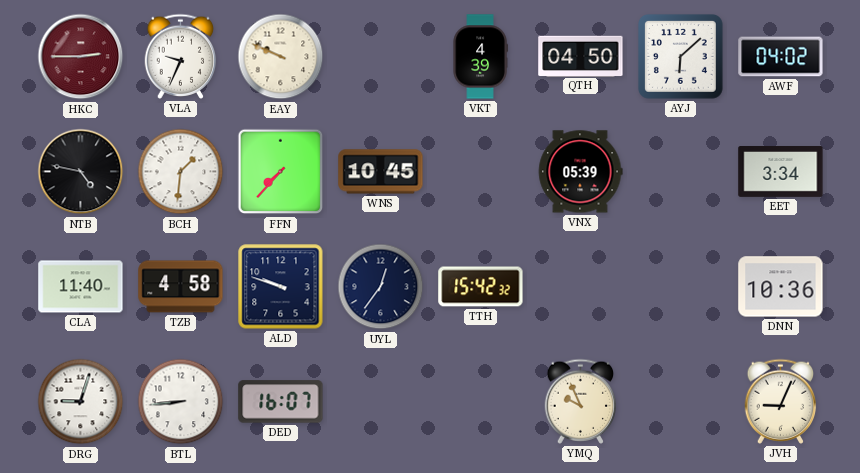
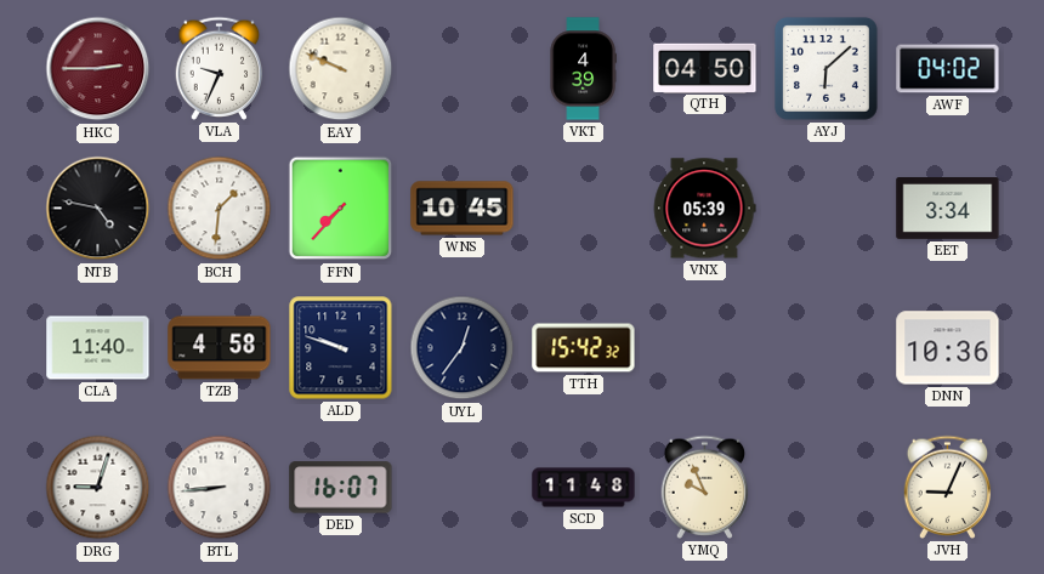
SCD: none -> 11:48 (584, 488)
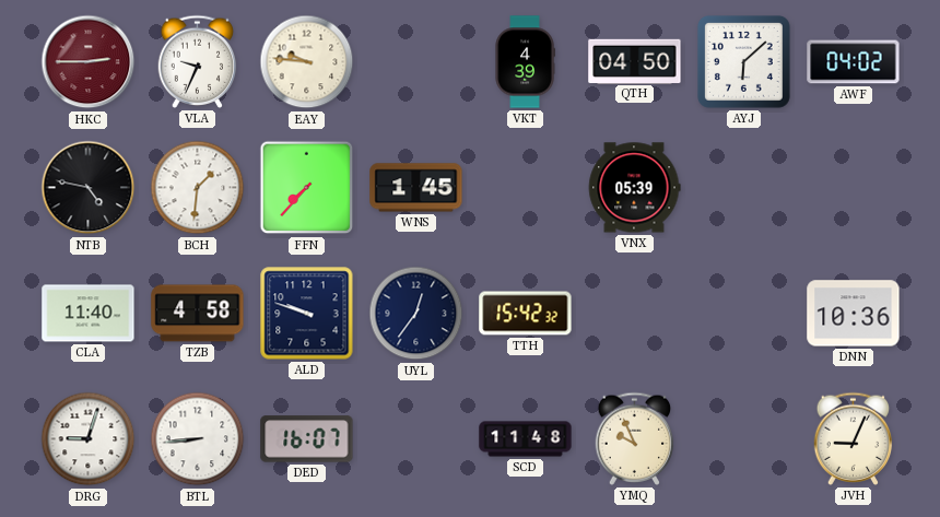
EAY: 9:49 -> 9:46 (307, 62)
WNS: 10:45 -> 1:45 (416, 188)
EET: 3:34 -> none (948, 209)
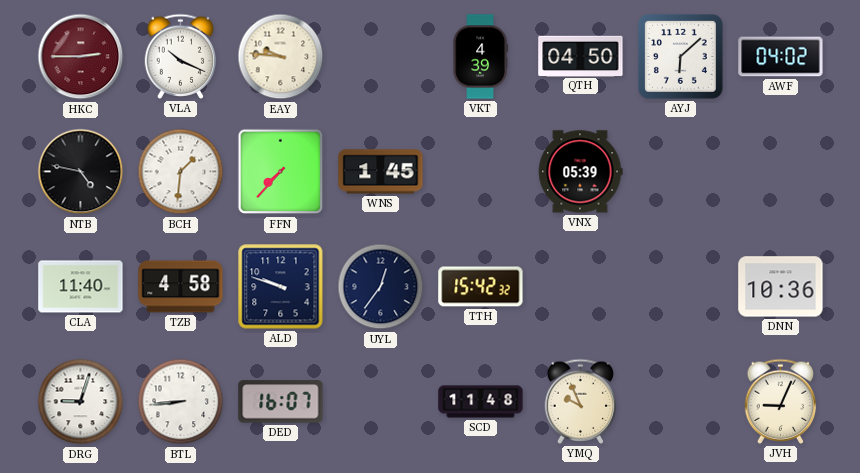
VLA: 9:34 -> 10:19 (181, 56)
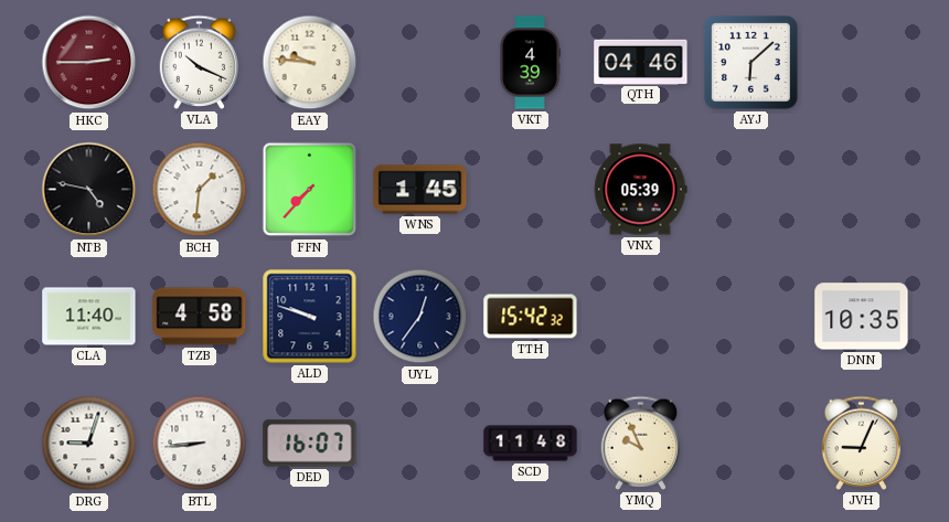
QTH: 04:50 -> 04:46 (641, 62)
AWF: 04:02 -> none (781, 57)
DNN: 10:36 -> 10:35 (862, 317)
